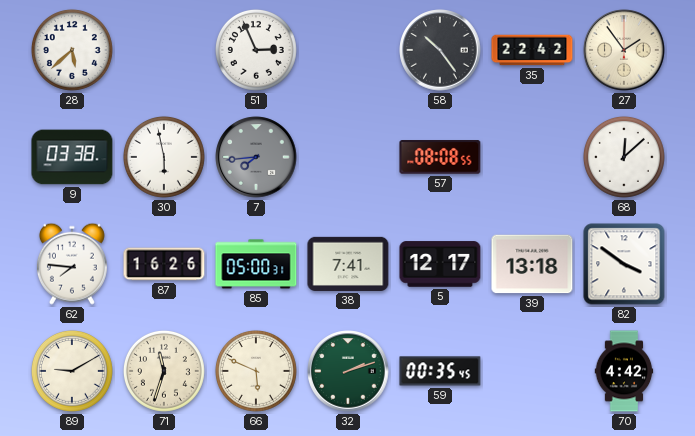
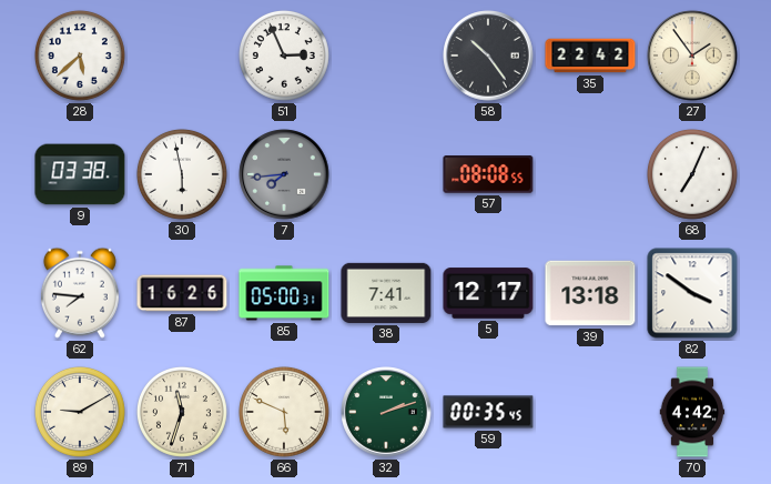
68: 12:08 -> 7:04 (692, 174)
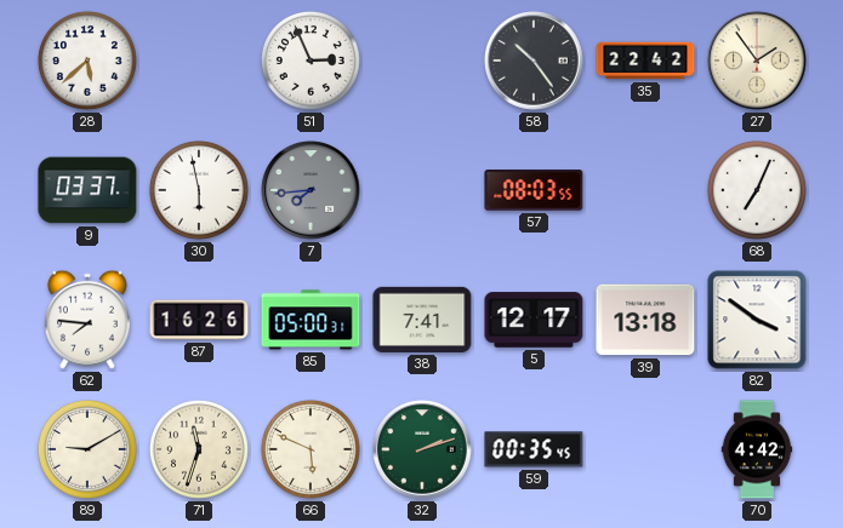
9: 03:38 -> 03:37 (87, 190)
57: 08:08 -> 08:03 (534, 190)
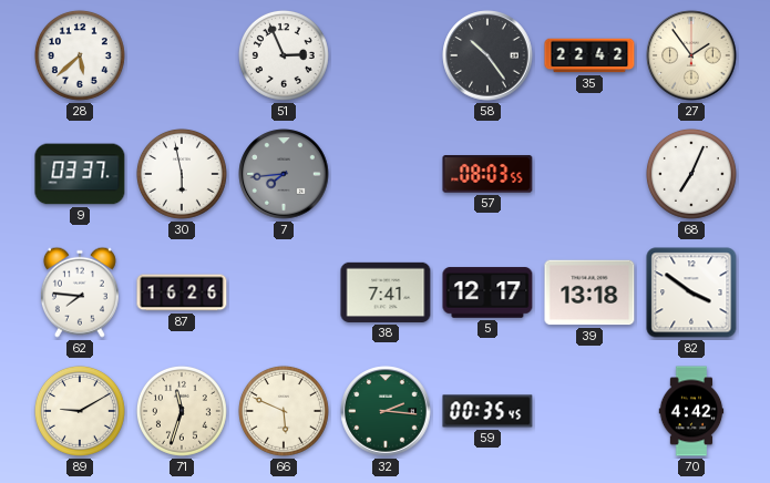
85: 05:00 -> none (311, 320)
32: 2:12 -> 2:16 (386, 411)
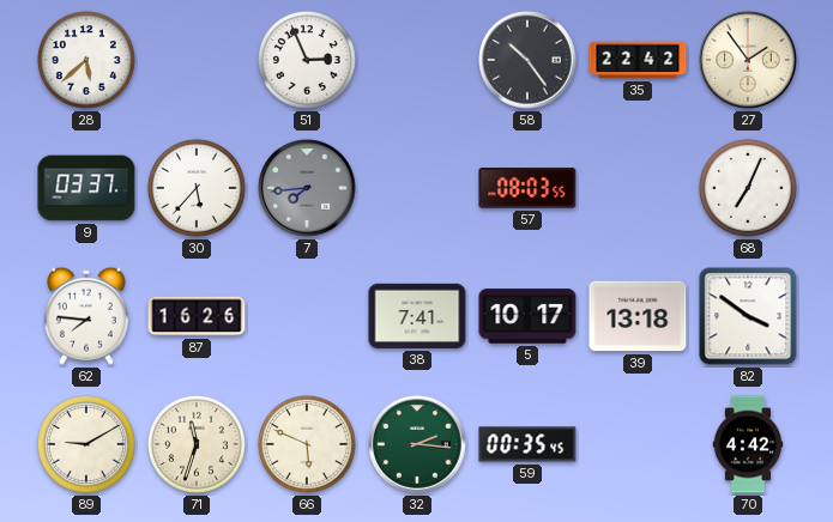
30: 5:58 -> 5:37 (197, 188)
5: 12:17 -> 10:17 (527, 316)
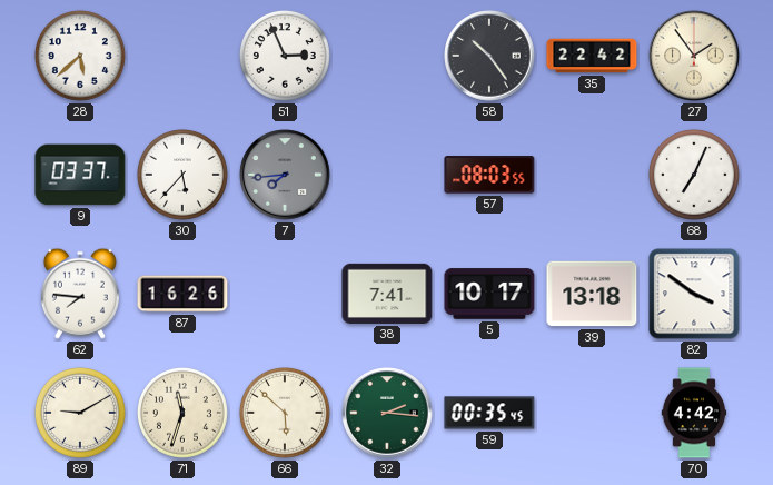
66: 5:49 -> 5:52 (285, 413)
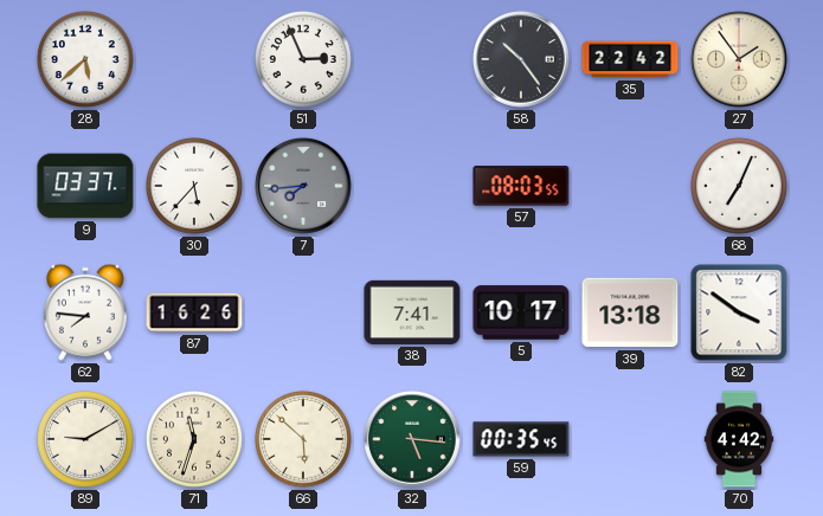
32: 2:16 -> 5:16 (412, 439)
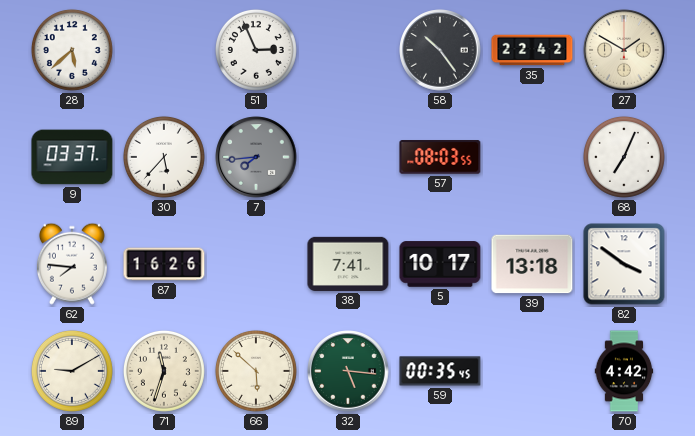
27: 1:54 -> 1:50 (624, 50)
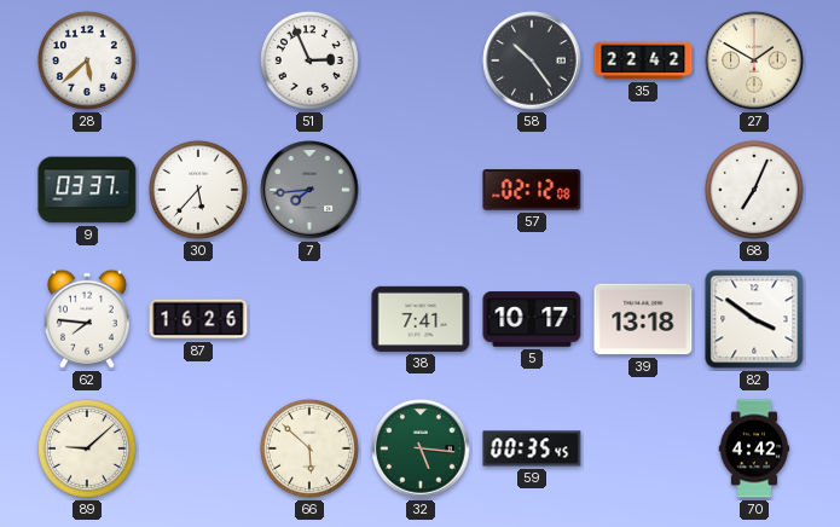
57: 08:03 -> 02:12 (532, 190)
89: 9:10 -> 9:08 (87, 448)
71: 11:33 -> none (164, 371)
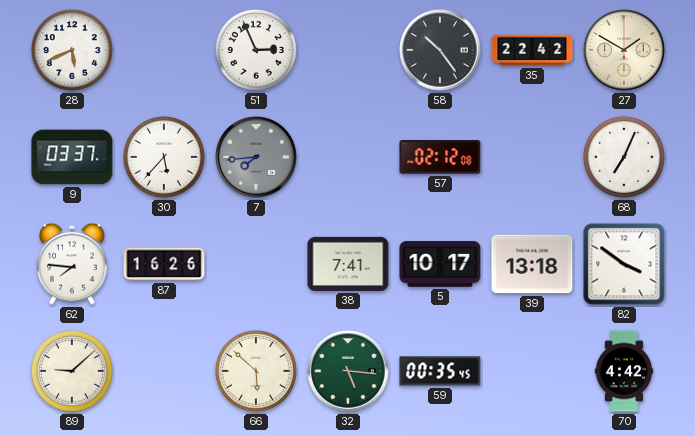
28: 5:38 -> 5:41 (72, 50)
